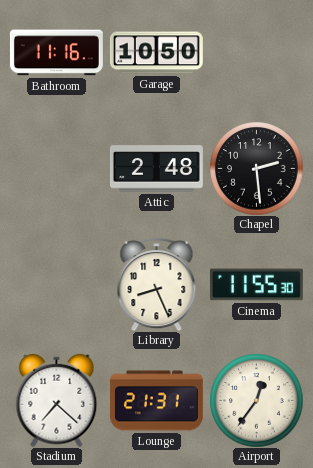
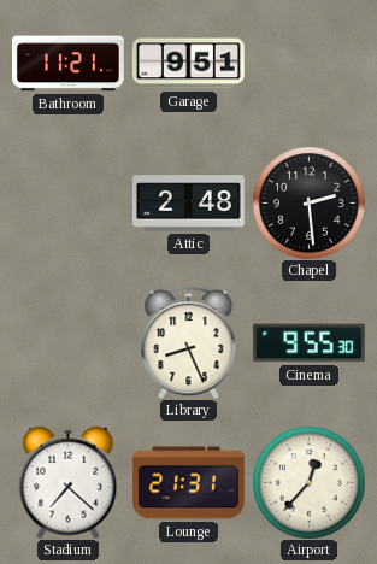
Bathroom: 11:16 -> 11:21 (67, 64)
Garage: 10:50 -> 9:51 (188, 64)
Cinema: 11:55 -> 9:55 (308, 343)
Airport: 12:36 -> 12:37 (308, 482)
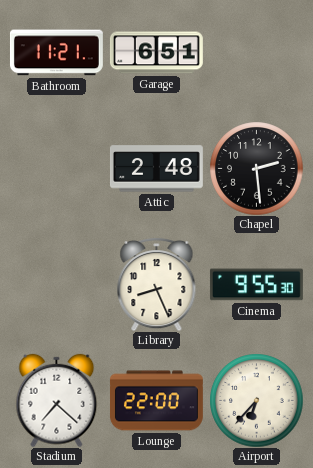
Garage: 9:51 -> 6:51 (156, 53)
Lounge: 21:31 -> 22:00 (156, 401)
Airport: 12:37 -> 6:37 (256, 400)
